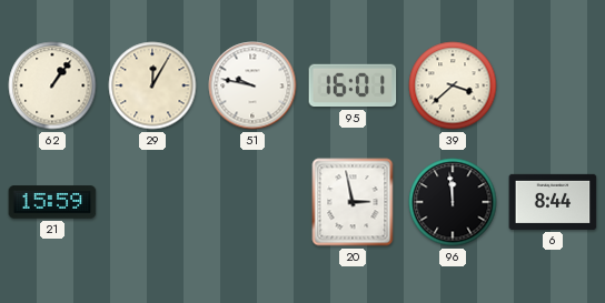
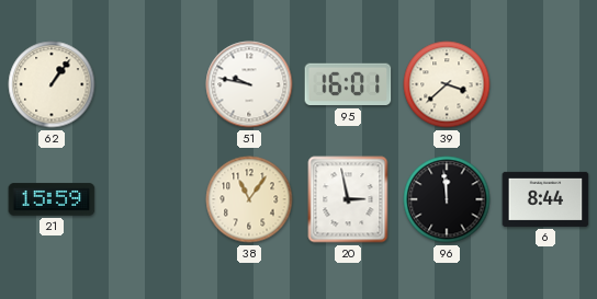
29: 12:05 -> none (152, 85)
38: none -> 11:06 (249, 199)
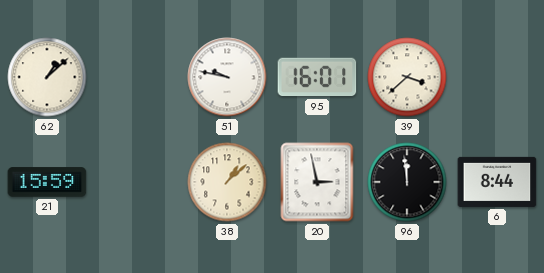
62: 1:06 -> 1:08 (47, 77)
38: 11:06 -> 1:08 (227, 182)
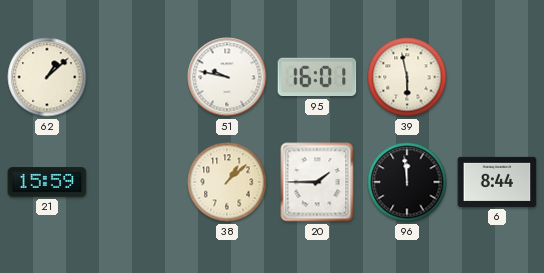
39: 3:38 -> 5:58 (407, 77)
20: 2:58 -> 1:45 (317, 182)
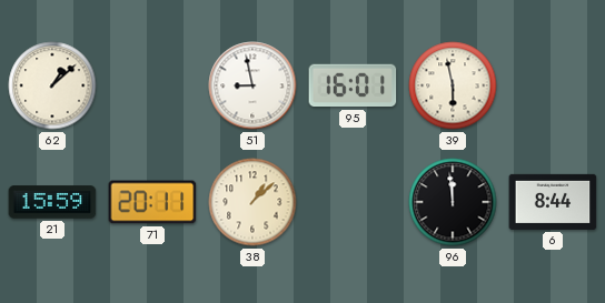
51: 9:47 -> 8:58 (252, 85)
71: none -> 20:11 (152, 202)
20: 1:45 -> none (317, 182)
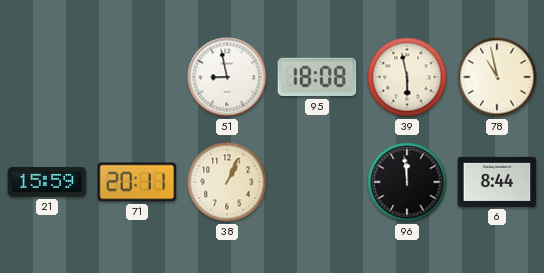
62: 1:08 -> none (52, 85)
95: 16:01 -> 18:08 (317, 77)
78: none -> 10:58 (497, 77)
38: 1:08 -> 1:04 (227, 182)
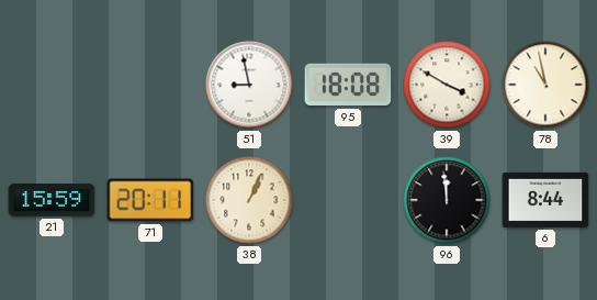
39: 5:58 -> 3:50 (447, 85)
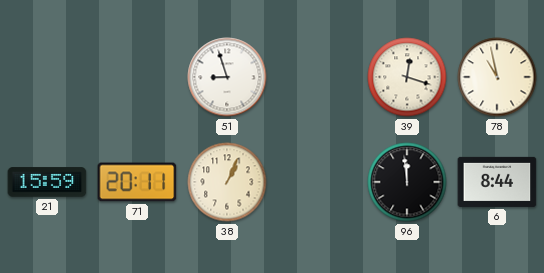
51: 8:58 -> 8:57 (227, 77)
95: 18:08 -> none (348, 85)
39: 3:50 -> 12:18 (407, 77)
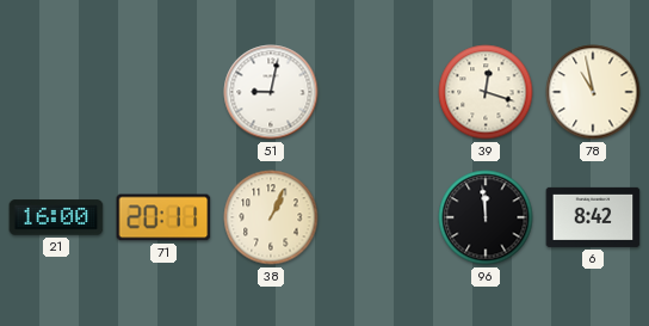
51: 8:57 -> 9:02 (271, 92)
21: 15:59 -> 16:00 (56, 217)
6: 8:44 -> 8:42 (593, 217)
